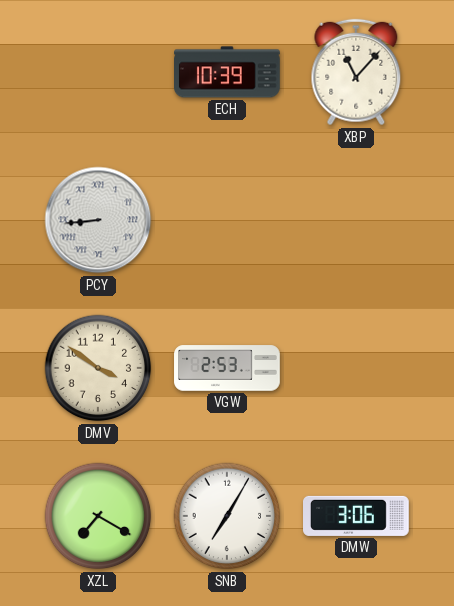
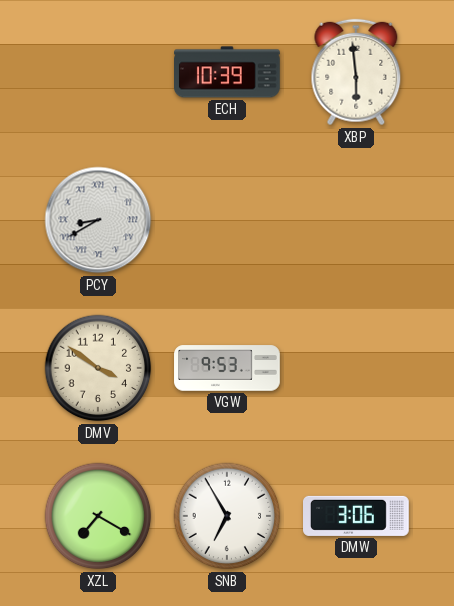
XBP: 11:07 -> 5:59 (356, 72)
PCY: 8:44 -> 8:40 (98, 220)
VGW: 2:53 -> 9:53 (227, 368)
SNB: 7:05 -> 6:55 (227, 516)
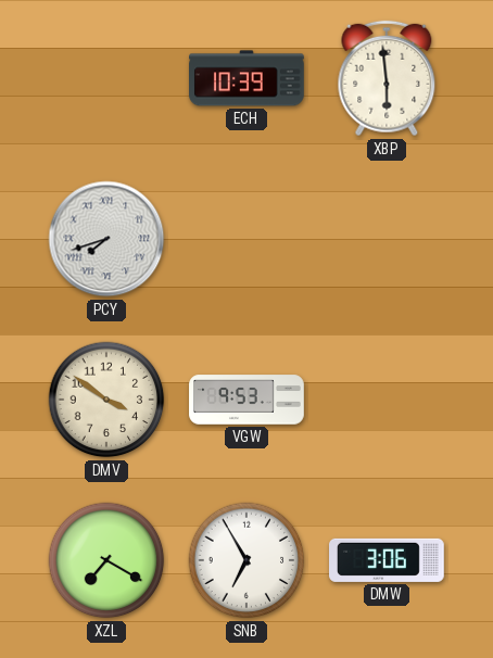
PCY: 8:40 -> 7:42 (106, 239)
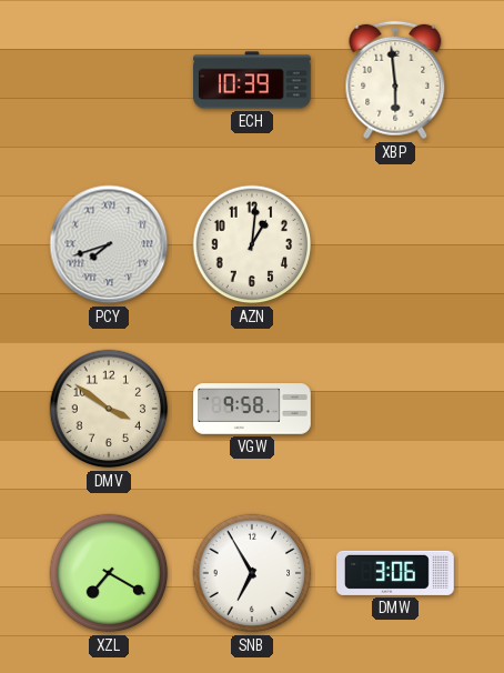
AZN: none -> 1:01 (252, 244)
VGW: 9:53 -> 9:58 (252, 409)
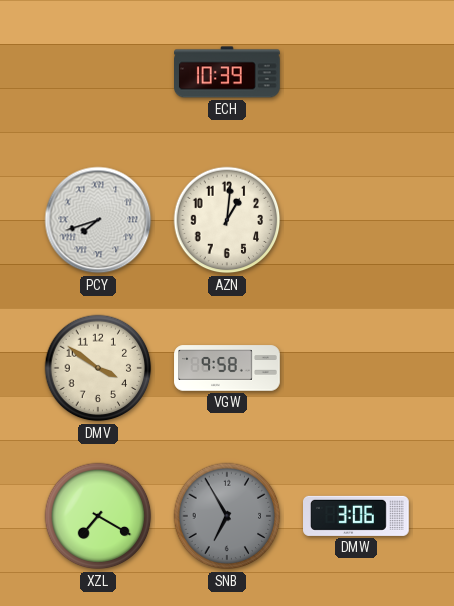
XBP: 5:59 -> none (395, 80)
SNB dial: white -> grey (227, 516)
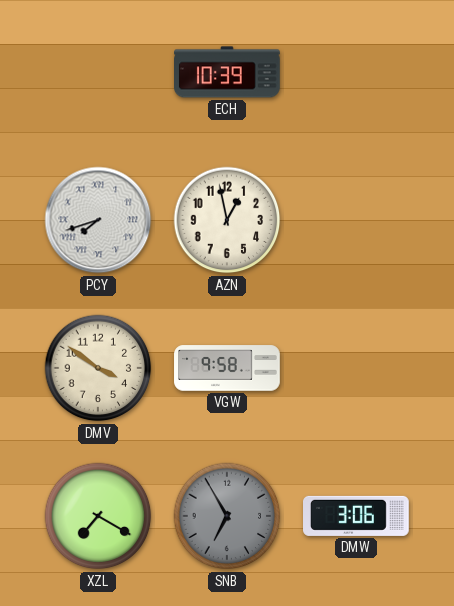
AZN: 1:01 -> 12:58 (227, 220)
